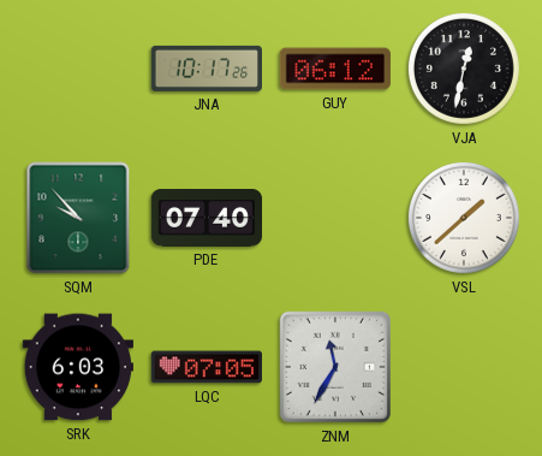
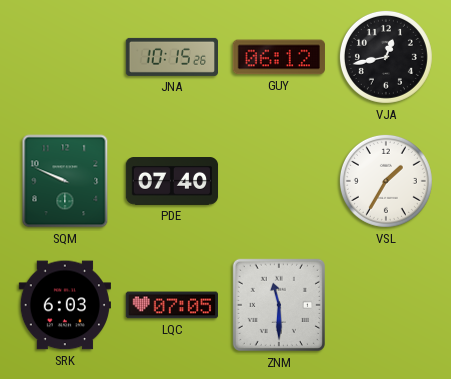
JNA: 10:17 -> 10:15 (171, 57)
VJA: 12:32 -> 12:43 (386, 57)
SQM: 9:53 -> 9:49 (65, 181)
VSL: 1:38 -> 1:35 (386, 181)
ZNM: 11:35 -> 11:30 (279, 305)
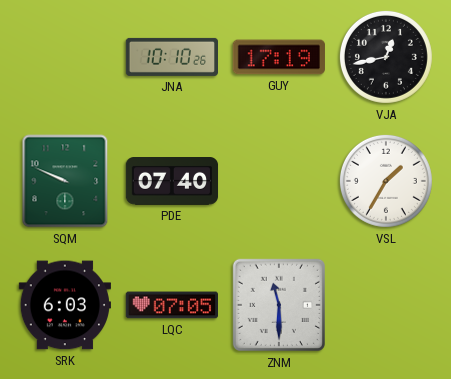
JNA: 10:15 -> 10:10 (171, 57)
GUY: 06:12 -> 17:19 (279, 57)
